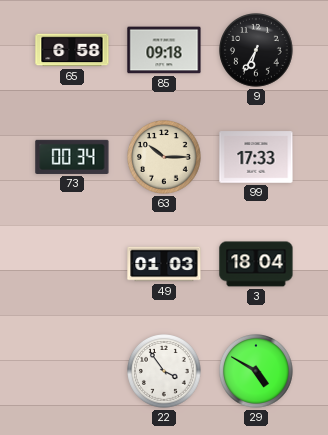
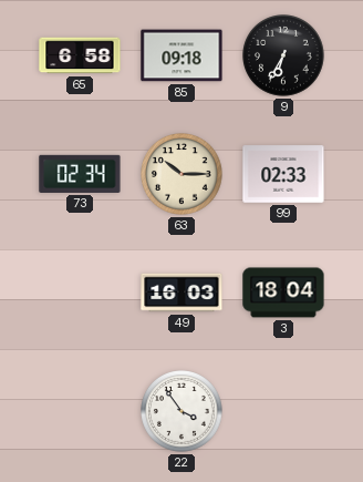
73: 00:34 -> 02:34 (80, 174)
99: 17:33 -> 02:33 (283, 174)
49: 01:03 -> 16:03 (181, 293)
29: 4:50 -> none (257, 372)
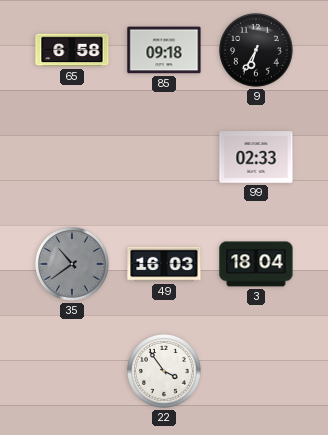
73: 02:34 -> none (80, 174)
63: 10:15 -> none (183, 175)
35: none -> 10:39 (73, 265)
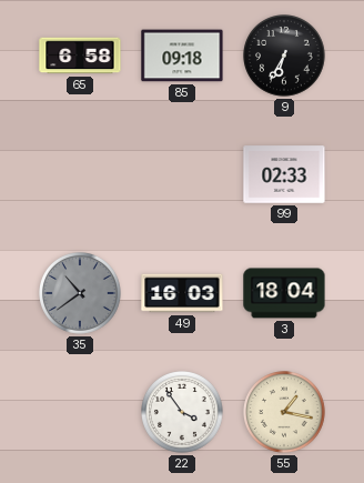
55: none -> 1:17 (285, 413)
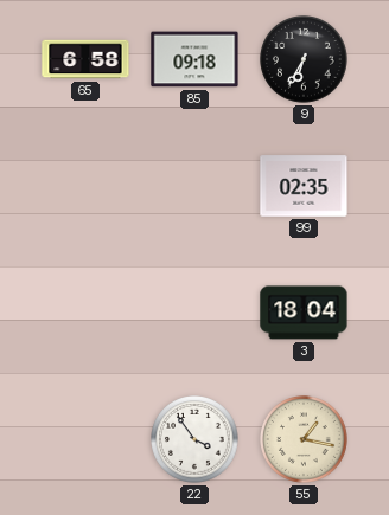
99: 02:33 -> 02:35 (304, 186)
35: 10:39 -> none (81, 294)
49: 16:03 -> none (182, 293)
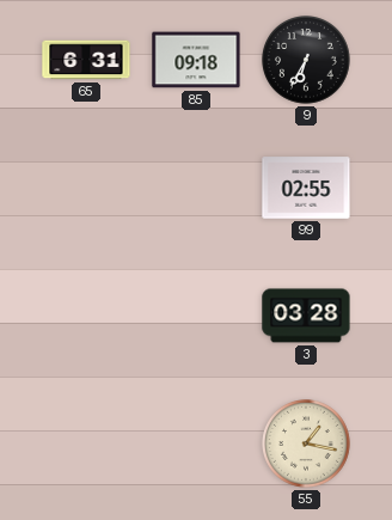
65: 6:58 -> 6:31 (86, 60)
99: 02:35 -> 02:55 (306, 188)
3: 18:04 -> 03:28 (306, 316)
22: 3:54 -> none (196, 440)
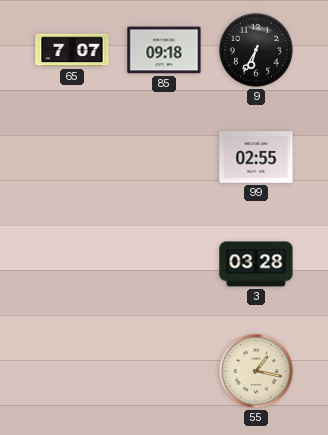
65: 6:31 -> 7:07 (72, 50)
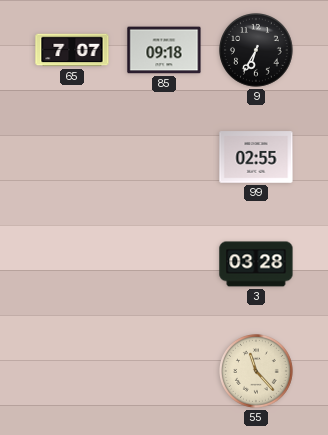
55: 1:17 -> 11:23 (257, 372)
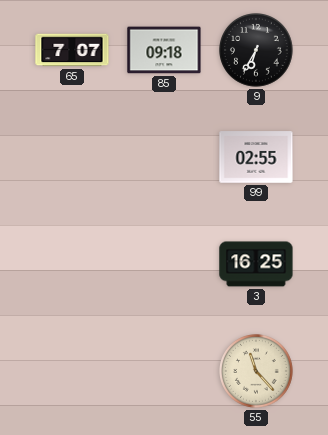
3: 03:28 -> 16:25 (256, 264)
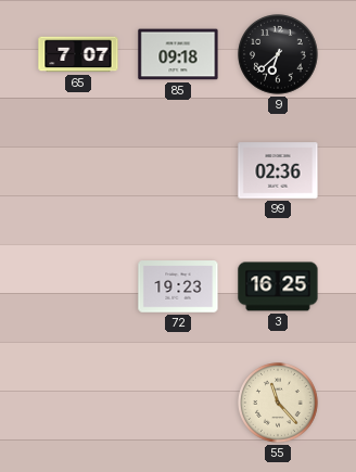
9: 6:35 -> 6:38 (279, 55)
99: 02:55 -> 02:36 (278, 170)
72: none -> 19:23 (178, 286)
